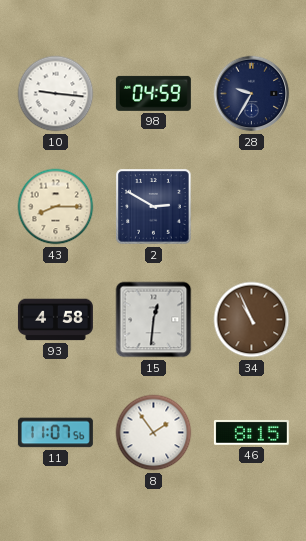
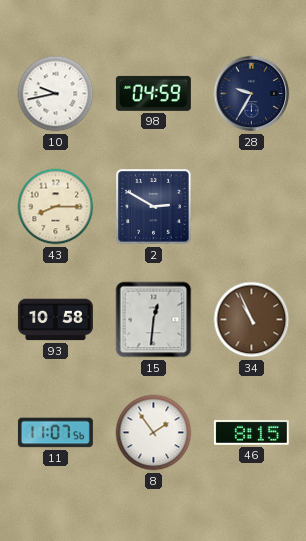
10: 9:16 -> 9:43 (56, 94)
93: 4:58 -> 10:58 (55, 320)
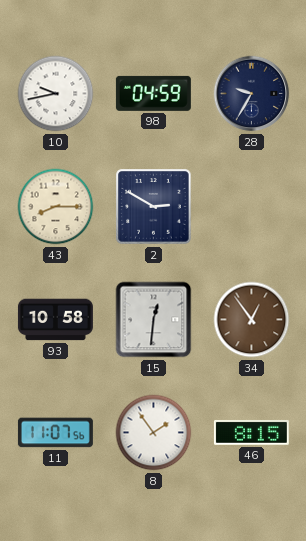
34: 10:56 -> 12:54 (252, 320)
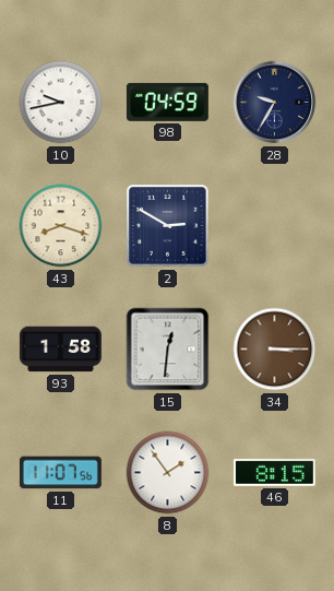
43: 8:15 -> 8:18 (61, 226)
93: 10:58 -> 1:58 (60, 350)
34: 12:54 -> 3:15 (275, 350)
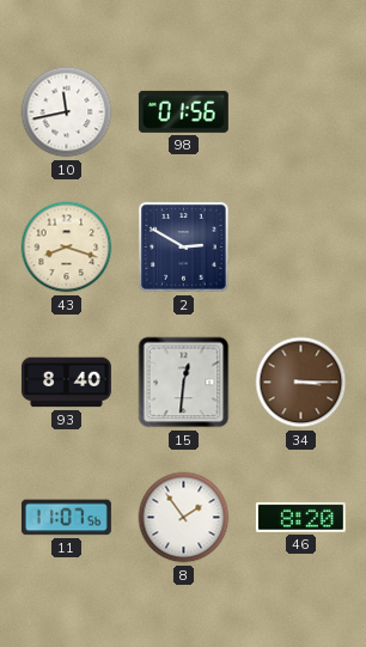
10: 9:43 -> 11:43 (67, 112)
98: 04:59 -> 01:56 (183, 111)
28: 9:35 -> none (275, 103)
93: 1:58 -> 8:40 (66, 383)
46: 8:15 -> 8:20 (300, 518)
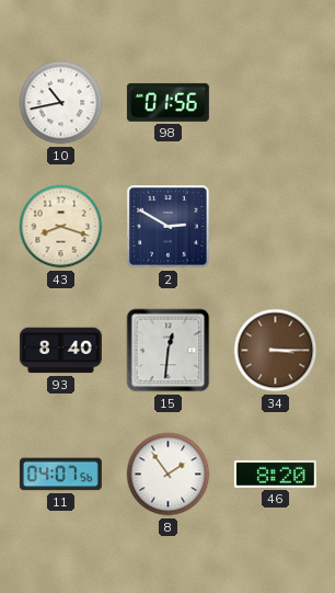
10: 11:43 -> 10:43 (61, 103)
11: 11:07 -> 04:07 (60, 475)
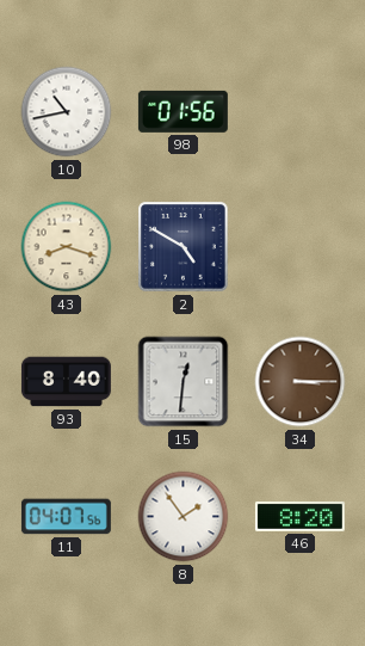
2: 2:50 -> 4:50 (184, 247)
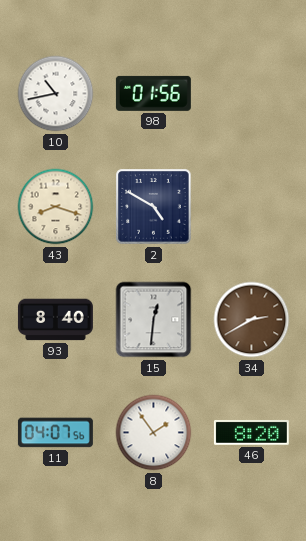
34: 3:15 -> 2:40 (252, 320)
